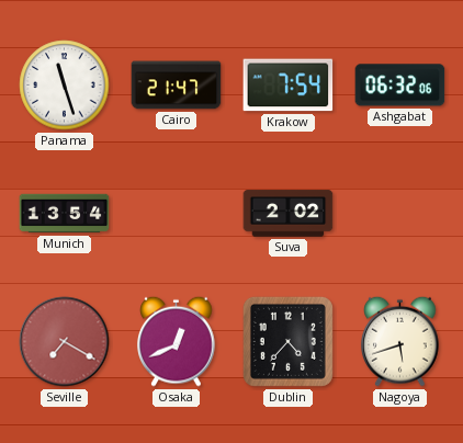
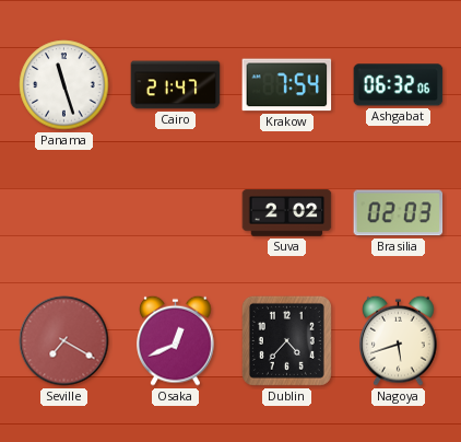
Munich: 13:54 -> none (65, 214)
Brasilia: none -> 02:03 (399, 213)
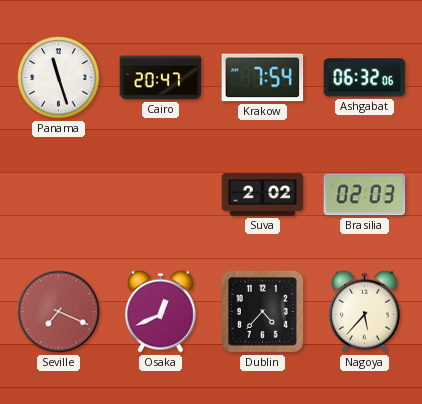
Cairo: 21:47 -> 20:47 (161, 78)
Seville: 7:20 -> 7:19 (59, 312)
Nagoya: 5:42 -> 5:37 (365, 311)
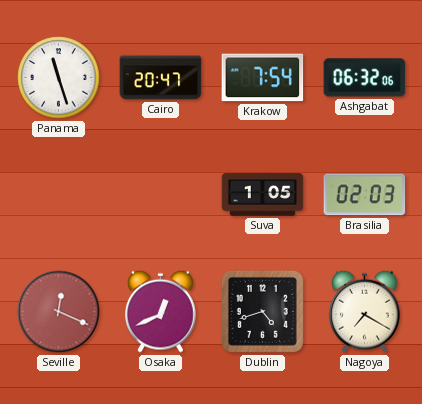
Suva: 2:02 -> 1:05 (263, 195)
Seville: 7:19 -> 12:19 (59, 312)
Dublin: 4:37 -> 4:42 (262, 311)
Nagoya: 5:37 -> 7:20 (365, 311)
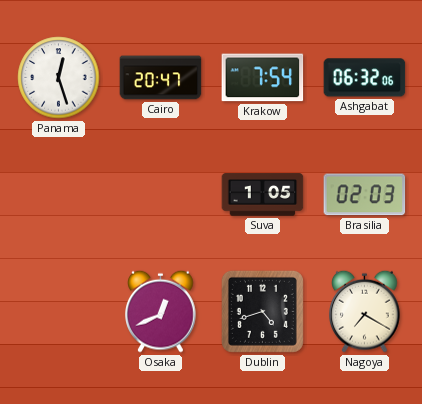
Panama: 11:27 -> 12:27 (59, 78)
Seville: 12:19 -> none (59, 312)
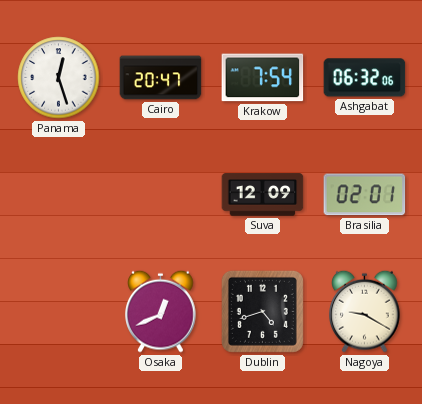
Suva: 1:05 -> 12:09 (263, 195)
Brasilia: 02:03 -> 02:01 (365, 195)
Nagoya: 7:20 -> 9:20 (365, 311)
